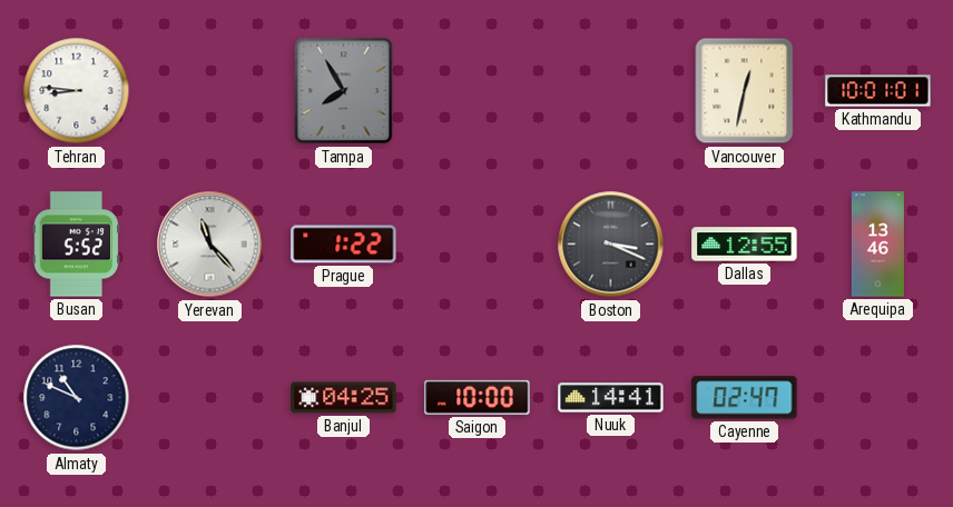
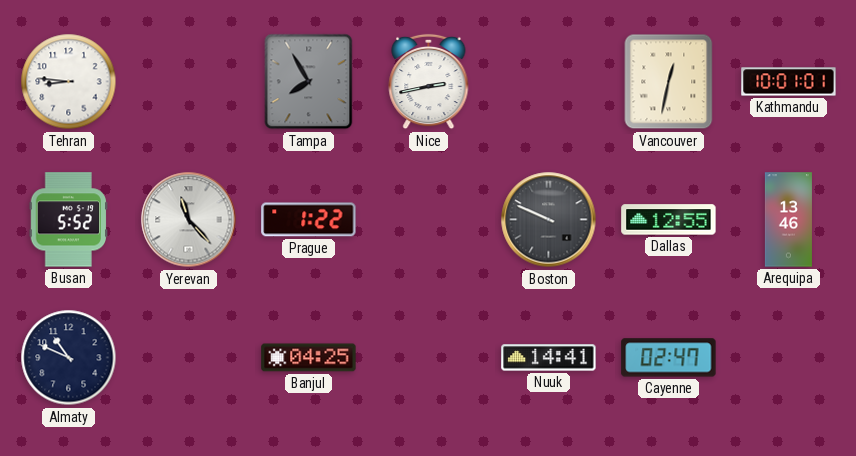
Nice: none -> 2:43 (429, 82)
Boston: 3:19 -> 9:49 (549, 220)
Saigon: 10:00 -> none (478, 397)
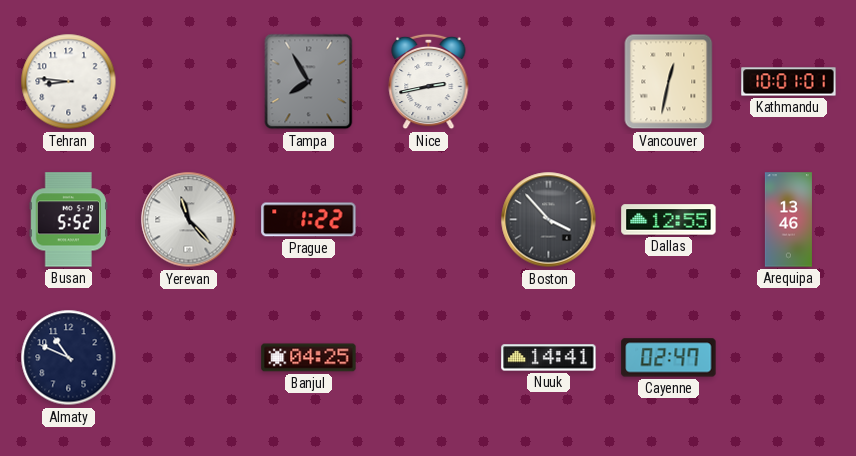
Boston: 9:49 -> 3:53 (549, 220)
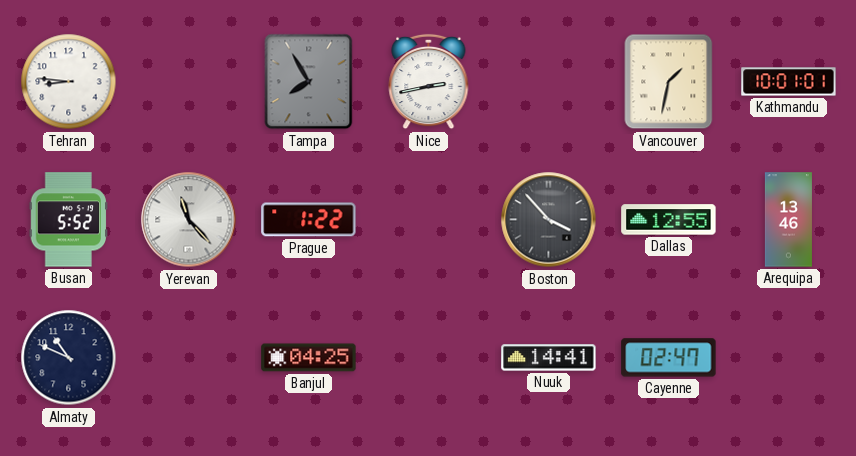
Vancouver: 12:32 -> 1:32 (669, 82)
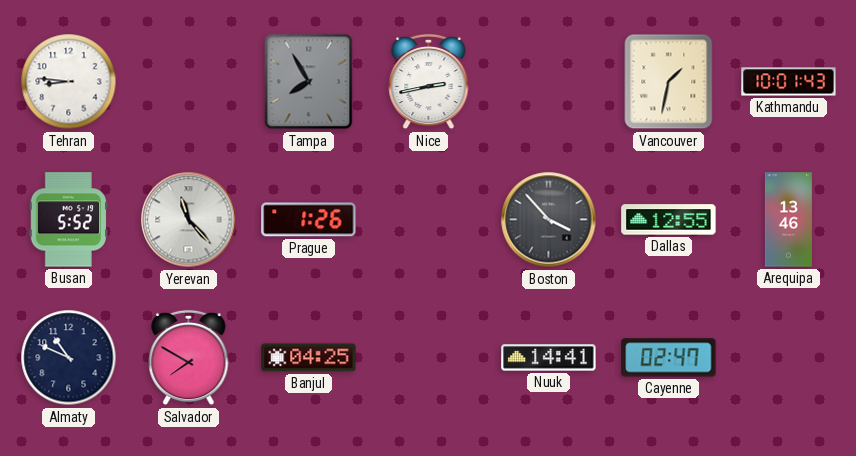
Kathmandu: 10:01:01 -> 10:01:43 (789, 82)
Prague: 1:22 -> 1:26 (309, 220)
Salvador: none -> 7:50 (189, 358)
